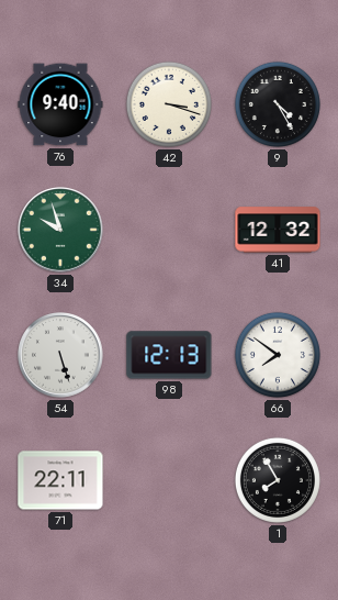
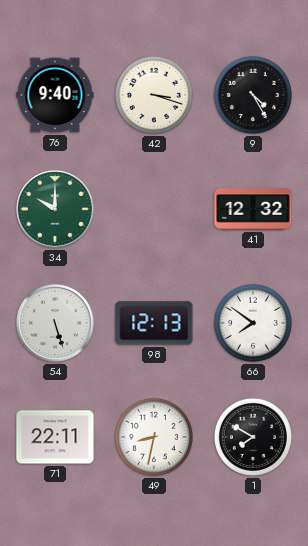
34: 9:57 -> 10:00 (55, 209)
49: none -> 8:32 (154, 437)
1: 7:55 -> 7:50 (253, 437)
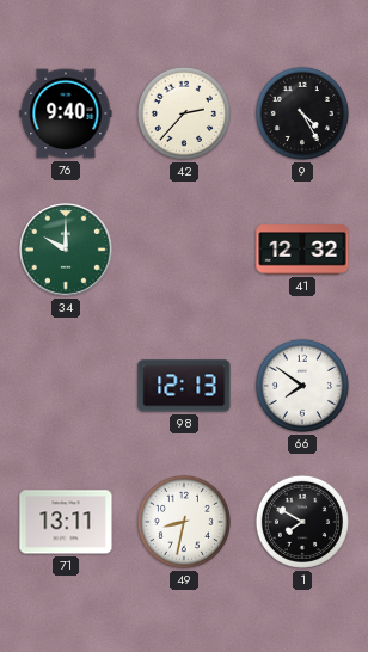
42: 3:18 -> 2:37 (184, 113)
54: 5:27 -> none (55, 323)
71: 22:11 -> 13:11 (66, 522)
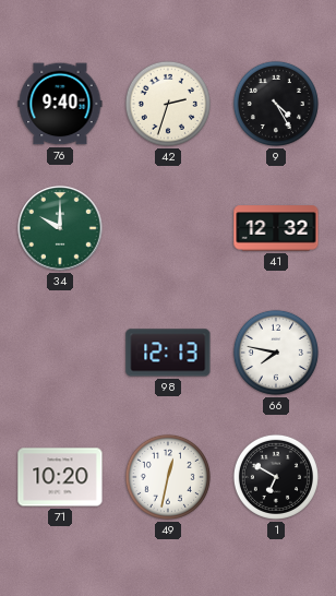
42: 2:37 -> 2:33 (168, 104)
66: 7:51 -> 7:47 (276, 353)
71: 13:11 -> 10:20 (60, 477)
49: 8:32 -> 12:32 (168, 477)
1: 7:50 -> 6:50 (276, 477)
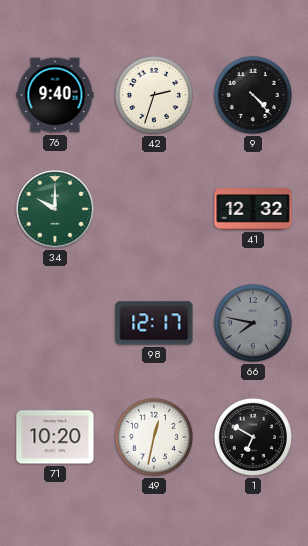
9: 4:25 -> 4:23 (253, 95)
98: 12:13 -> 12:17 (154, 323)
66 dial: white -> grey (253, 323)
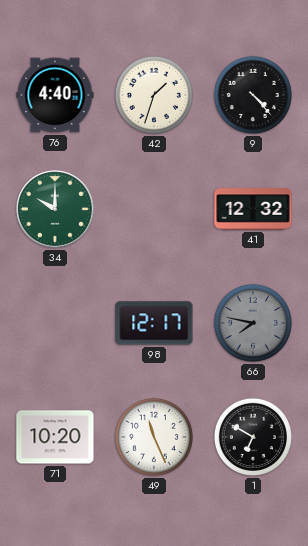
76: 9:40 -> 4:40 (55, 95)
42: 2:33 -> 1:33 (154, 95)
49: 12:32 -> 11:26 (154, 437)
